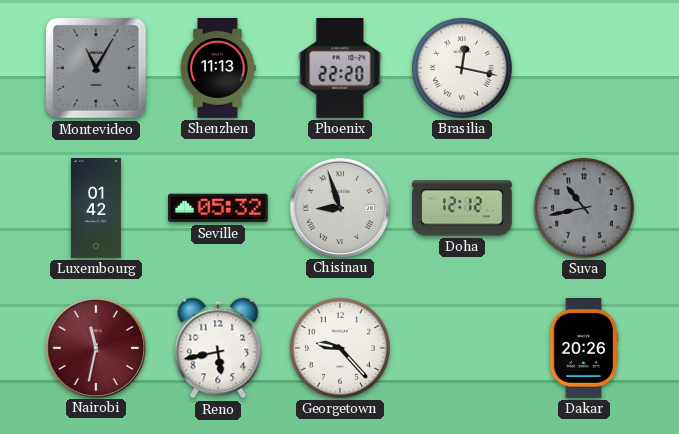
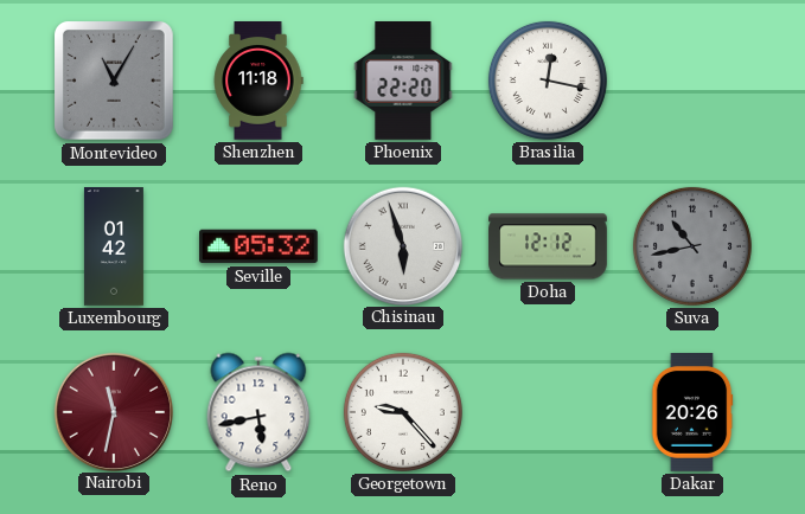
Shenzhen: 11:13 -> 11:18 (258, 82)
Chisinau: 8:57 -> 5:57 (402, 245)
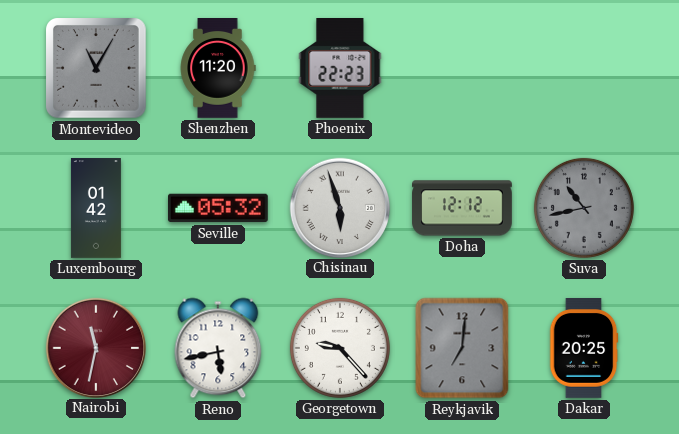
Shenzhen: 11:18 -> 11:20 (218, 69)
Phoenix: 22:20 -> 22:23 (340, 69)
Brasilia: 12:17 -> none (548, 81)
Reykjavik: none -> 7:01 (462, 348)
Dakar: 20:26 -> 20:25 (584, 349)
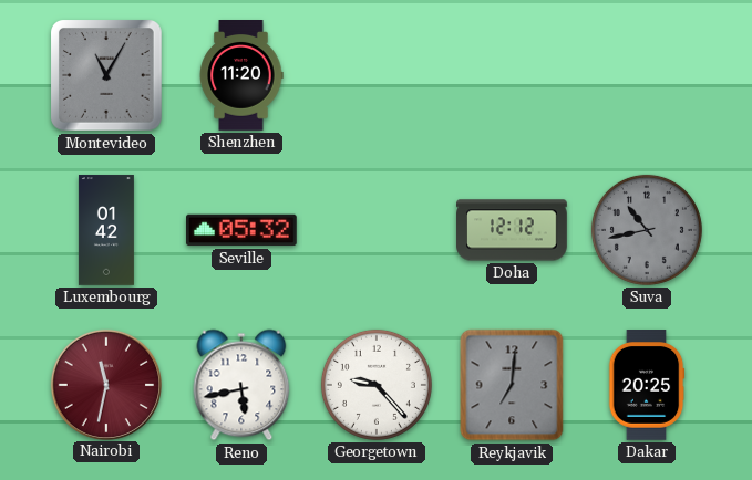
Phoenix: 22:23 -> none (340, 69)
Chisinau: 5:57 -> none (339, 207)
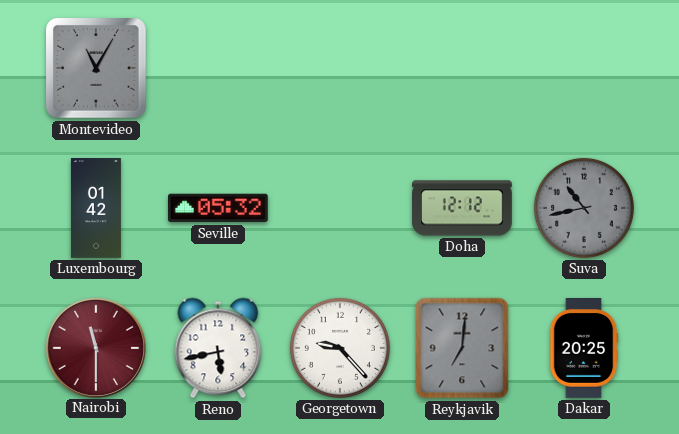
Shenzhen: 11:20 -> none (241, 76)
Nairobi: 11:32 -> 11:30 (95, 347)
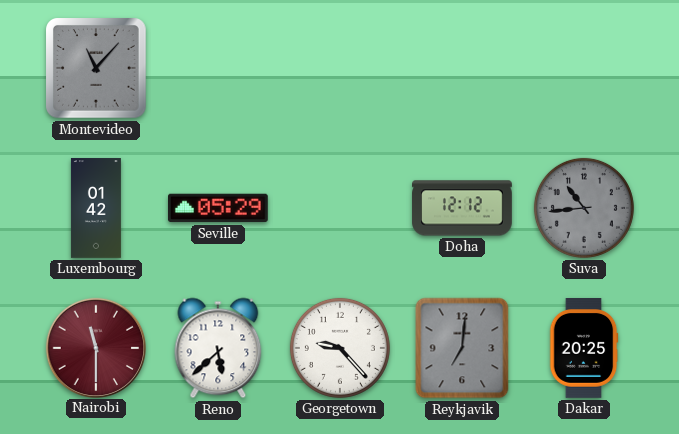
Montevideo: 11:05 -> 11:07 (97, 69)
Seville: 05:32 -> 05:29 (219, 208)
Suva: 10:43 -> 10:44 (584, 208)
Reno: 5:43 -> 5:38 (218, 348)
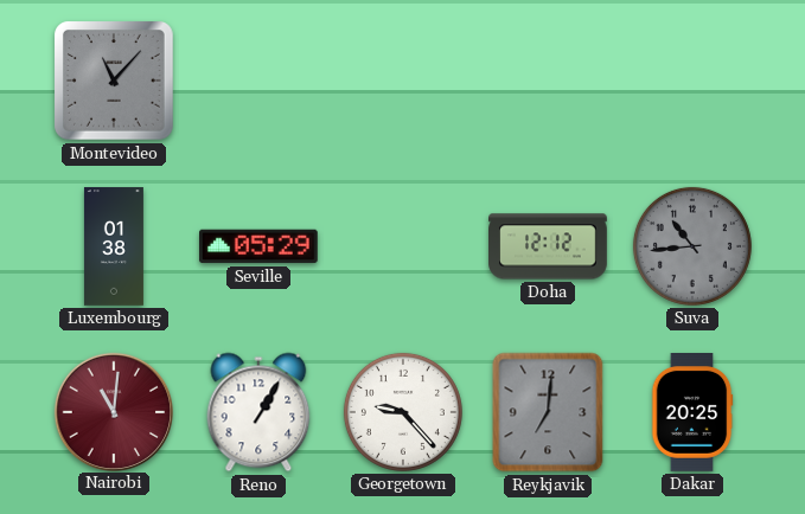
Luxembourg: 01:42 -> 01:38 (114, 246)
Nairobi: 11:30 -> 11:01 (113, 411)
Reno: 5:38 -> 1:05 (258, 412)
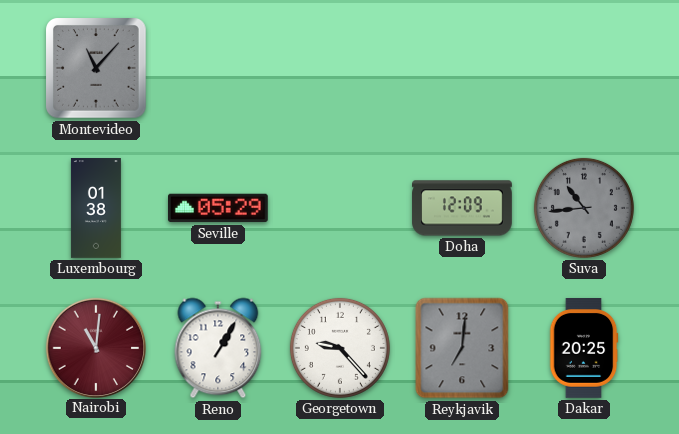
Doha: 12:12 -> 12:09 (462, 208)
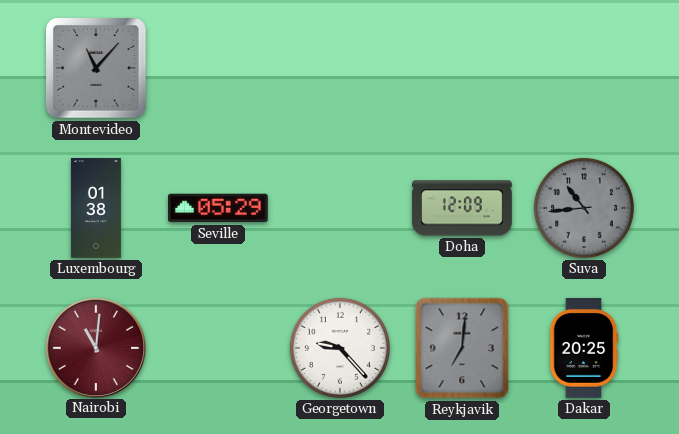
Reno: 1:05 -> none (218, 348)
